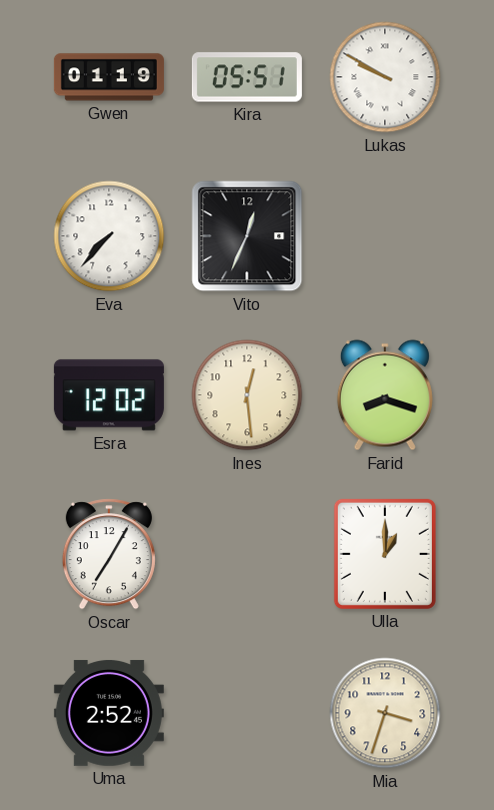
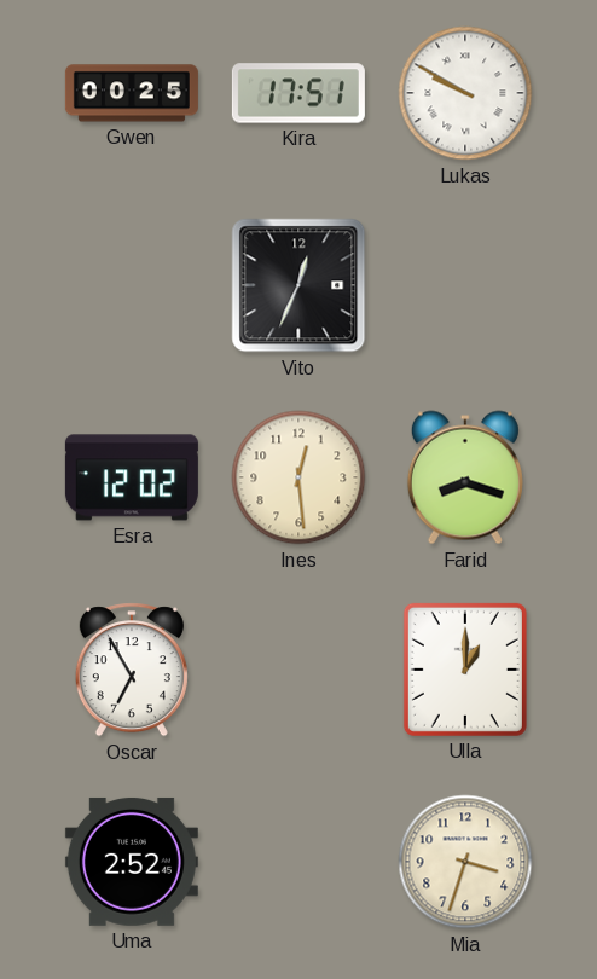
Gwen: 01:19 -> 00:25 (132, 93)
Kira: 05:51 -> 17:51 (298, 93)
Eva: 7:37 -> none (109, 236)
Oscar: 7:05 -> 6:55 (132, 670)
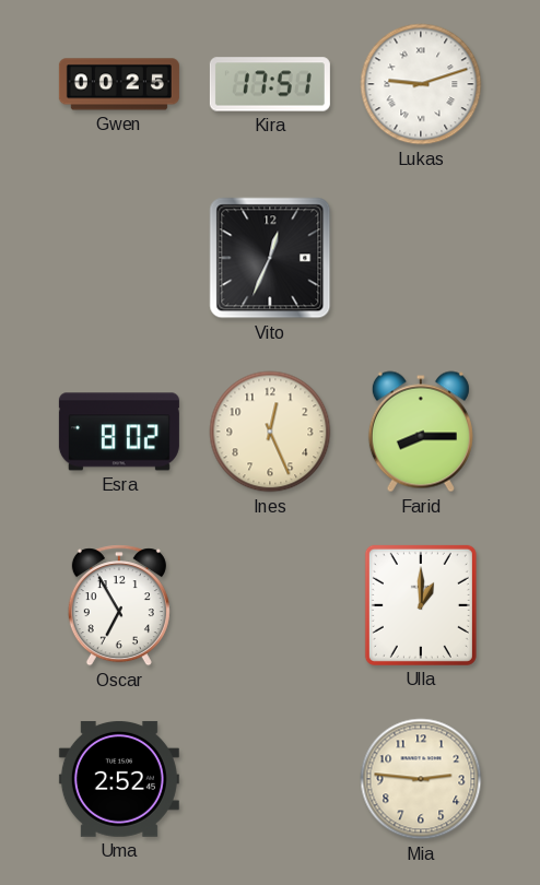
Lukas: 9:50 -> 9:12 (421, 84)
Esra: 12:02 -> 8:02 (119, 432)
Ines: 12:29 -> 12:26 (270, 432)
Farid: 8:18 -> 8:15 (421, 432)
Mia: 3:33 -> 2:46 (421, 779)
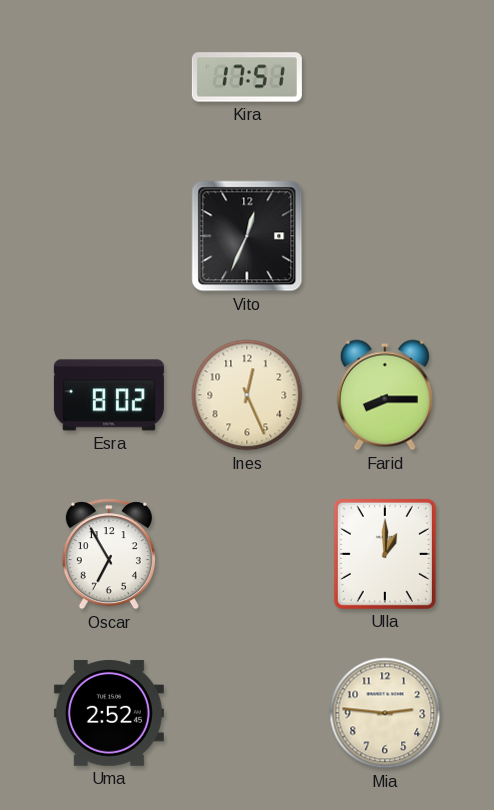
Gwen: 00:25 -> none (119, 84)
Lukas: 9:12 -> none (421, 84)
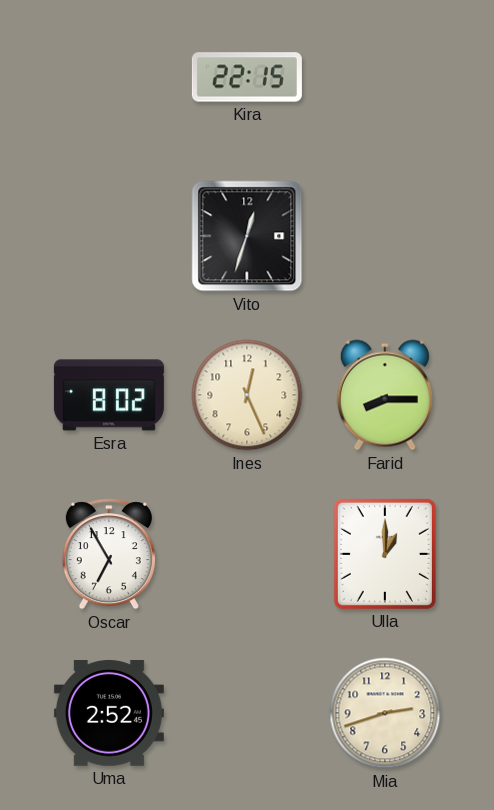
Kira: 17:51 -> 22:15 (247, 77)
Vito: 12:34 -> 12:33 (247, 236)
Mia: 2:46 -> 2:42 (385, 713)
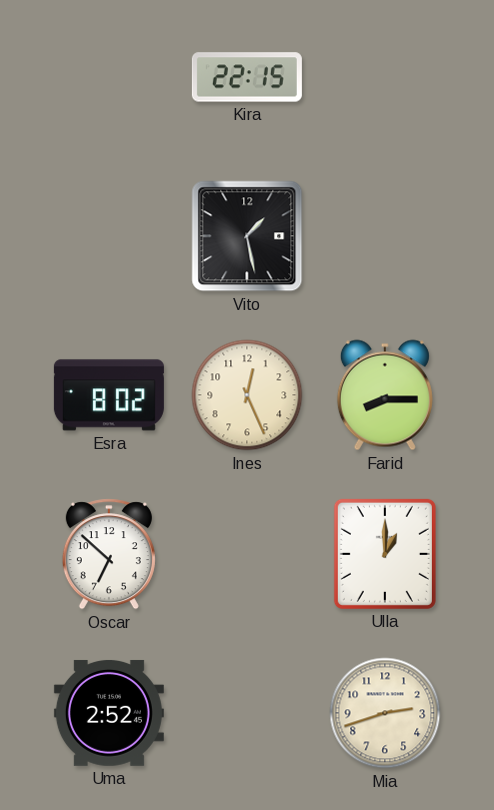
Vito: 12:33 -> 1:28 (247, 236)
Oscar: 6:55 -> 6:52 (109, 554)
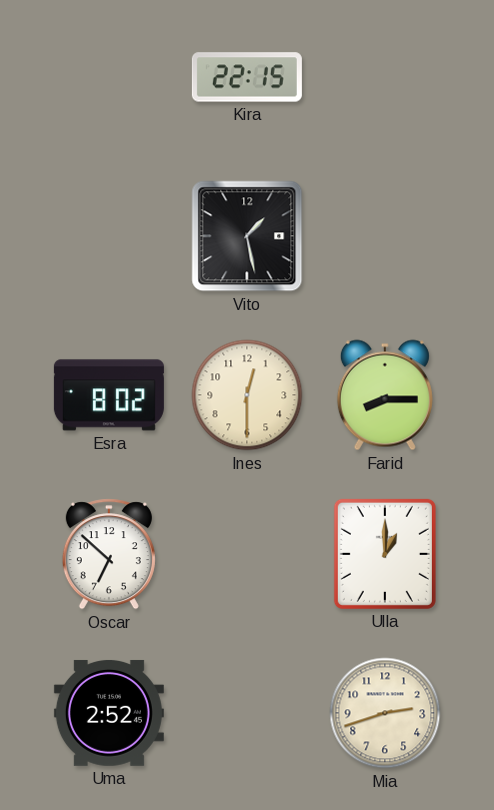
Ines: 12:26 -> 12:30 (247, 395)
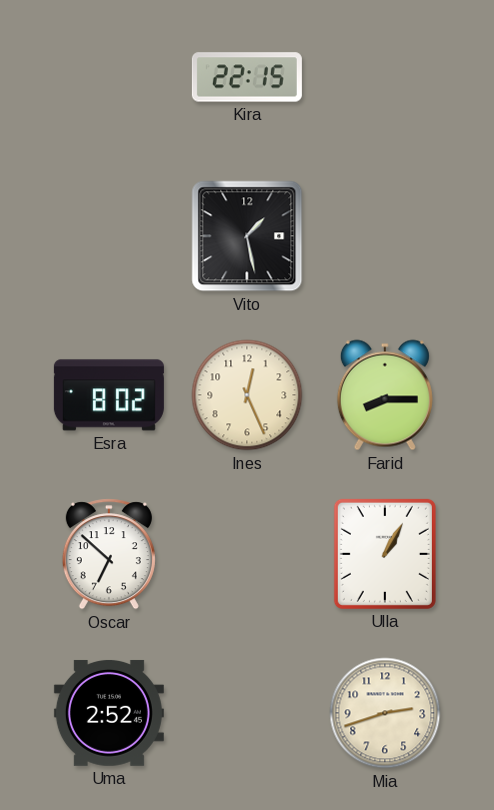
Ines: 12:30 -> 12:26 (247, 395)
Ulla: 1:00 -> 1:05 (385, 554)
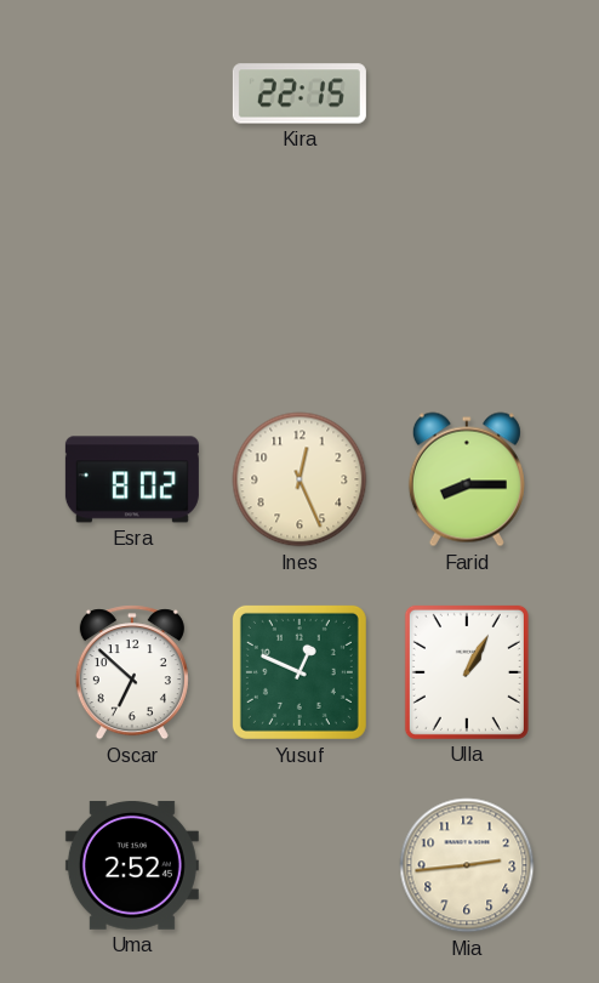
Vito: 1:28 -> none (247, 236)
Yusuf: none -> 12:49 (299, 672)
Mia: 2:42 -> 2:44 (467, 865)
